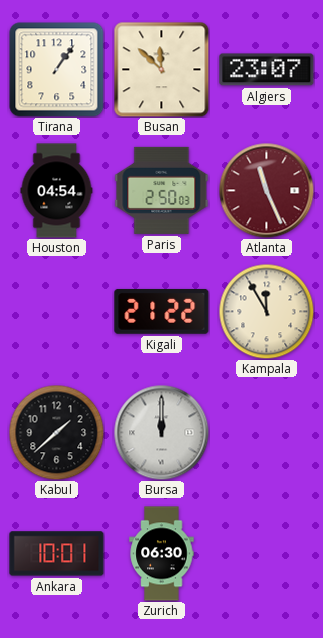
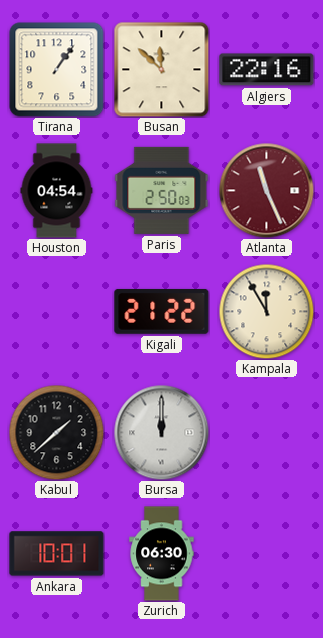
Algiers: 23:07 -> 22:16 (267, 70)
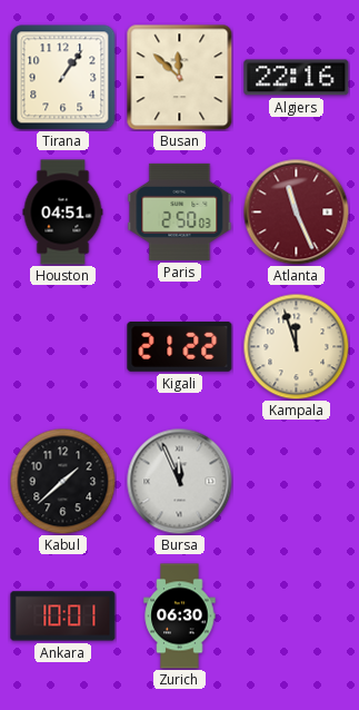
Houston: 04:54 -> 04:51 (63, 213)
Kampala: 11:55 -> 11:57 (296, 346)
Bursa: 12:00 -> 11:56 (179, 481)
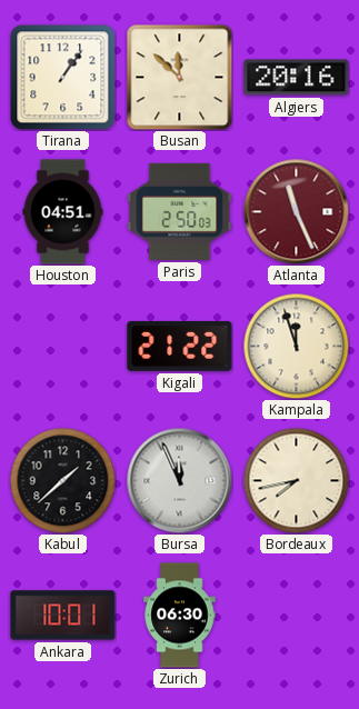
Algiers: 22:16 -> 20:16 (297, 78)
Bordeaux: none -> 7:43 (296, 480)
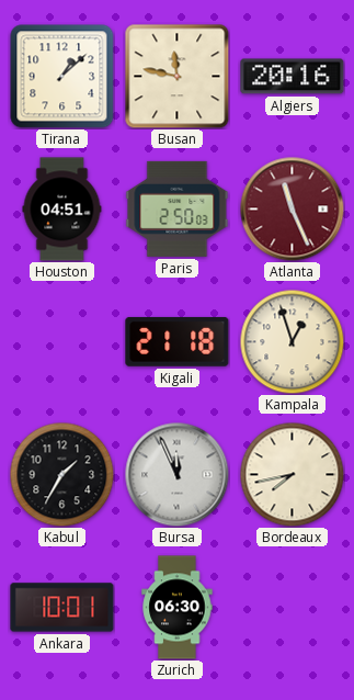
Tirana: 1:06 -> 1:08 (62, 77)
Busan: 11:52 -> 11:47 (176, 76)
Kigali: 21:22 -> 21:18 (178, 341)
Kampala: 11:57 -> 12:57 (292, 341)
Kabul: 1:38 -> 1:35 (61, 474)
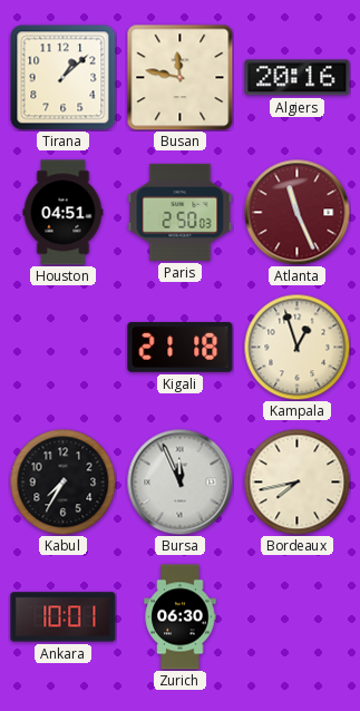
Kabul: 1:35 -> 7:35 (62, 481)
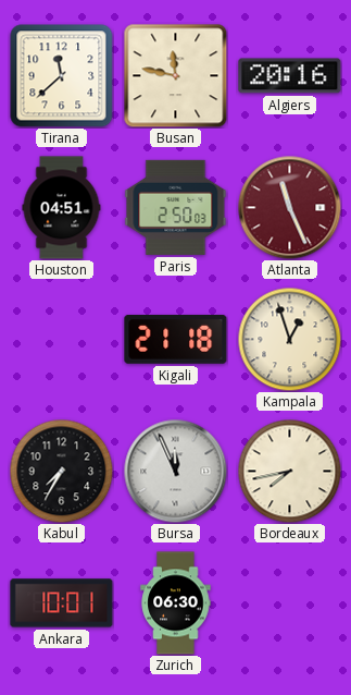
Tirana: 1:08 -> 11:38 (62, 76)
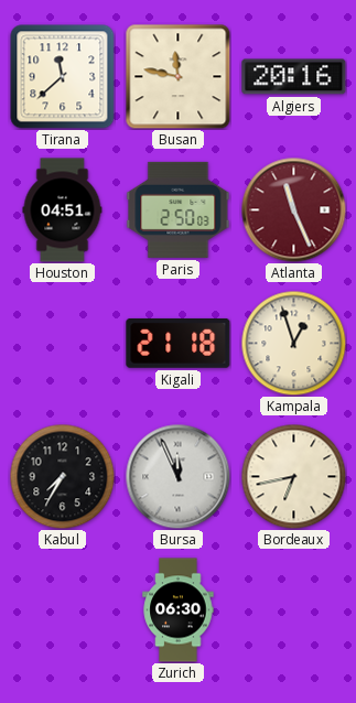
Bordeaux: 7:43 -> 6:43 (293, 476)
Ankara: 10:01 -> none (62, 603)
